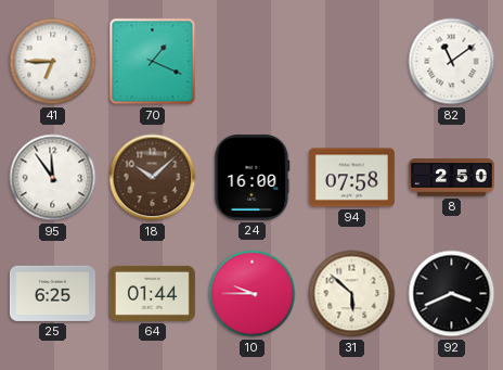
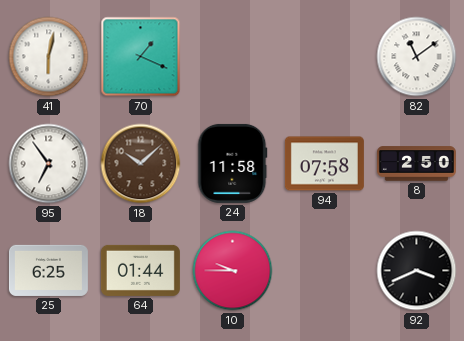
41: 6:45 -> 6:02 (49, 57)
95: 11:54 -> 6:54 (49, 164)
24: 16:00 -> 11:58 (233, 163)
31: 5:52 -> none (352, 294)
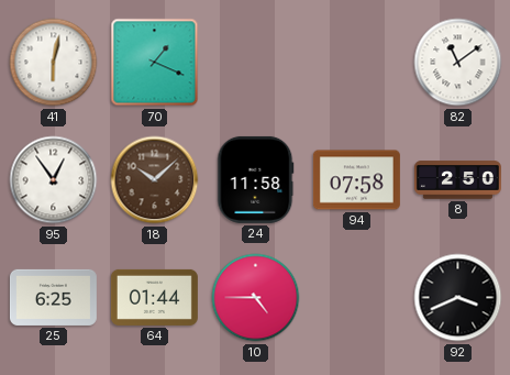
95: 6:54 -> 12:54 (54, 180)
10: 9:45 -> 4:45 (256, 298)
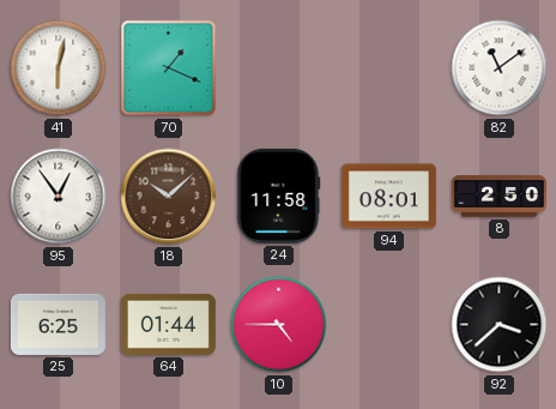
94: 07:58 -> 08:01 (388, 197)
92: 3:41 -> 3:38 (500, 325)
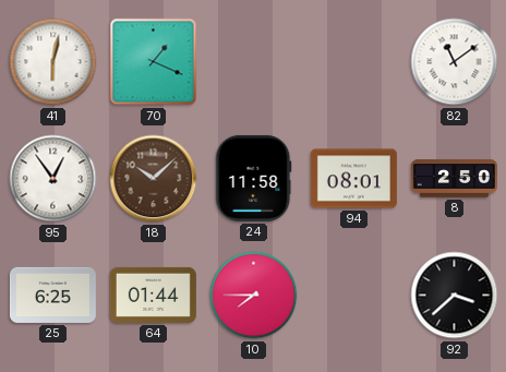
10: 4:45 -> 7:45 (254, 296)
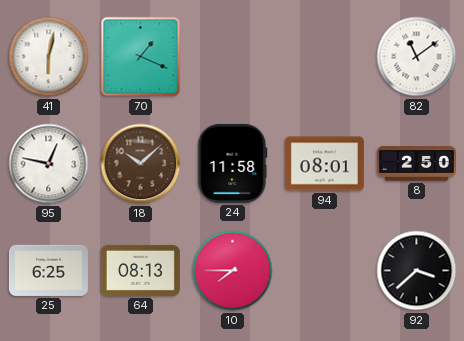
95: 12:54 -> 12:47 (49, 164)
64: 01:44 -> 08:13 (140, 270)
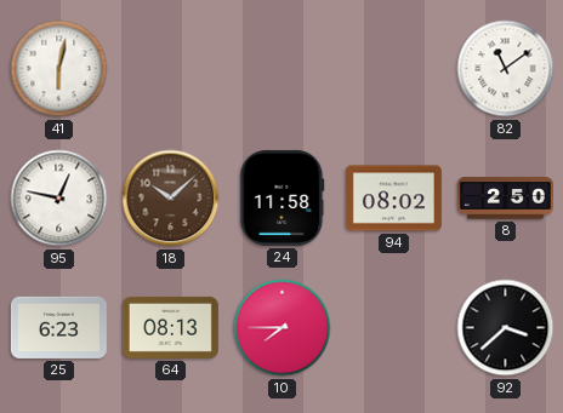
70: 1:19 -> none (141, 57)
94: 08:01 -> 08:02 (393, 199)
25: 6:25 -> 6:23 (58, 327)
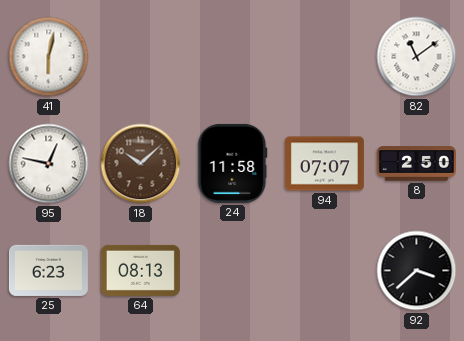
94: 08:02 -> 07:07 (324, 164)
10: 7:45 -> none (283, 328)
